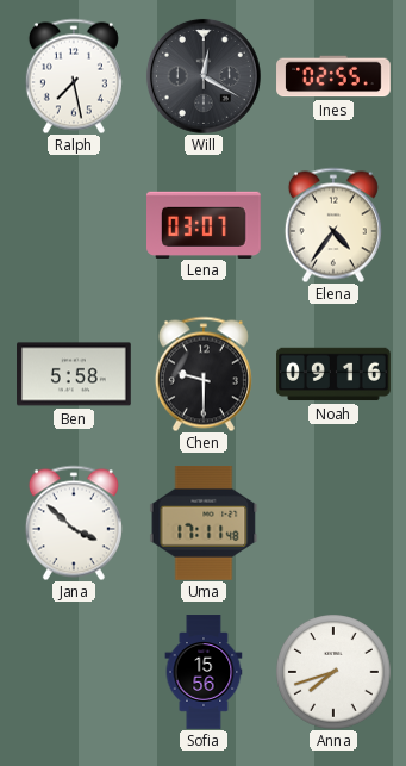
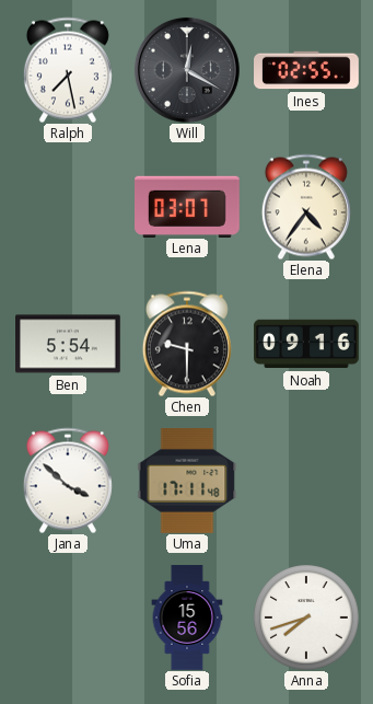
Ben: 5:58 -> 5:54 (69, 344)
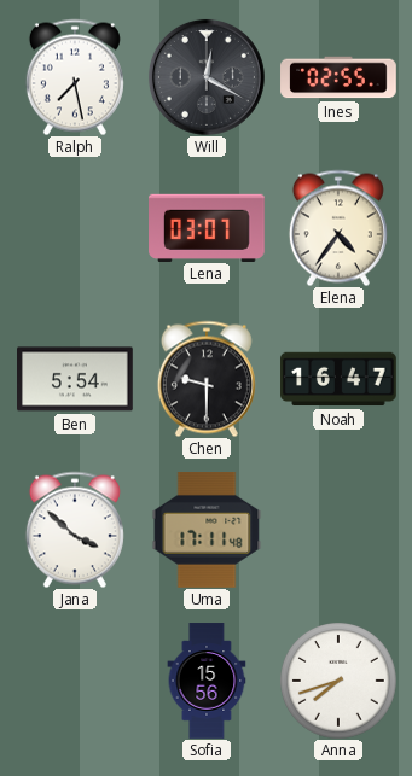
Noah: 09:16 -> 16:47 (338, 379)
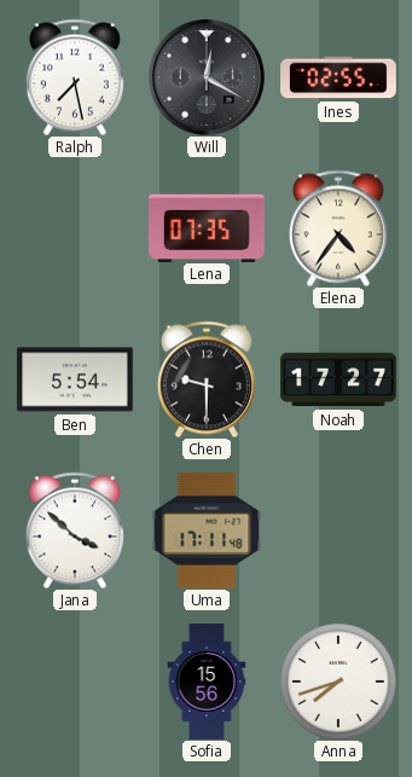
Lena: 03:07 -> 07:35 (208, 227)
Noah: 16:47 -> 17:27 (338, 379)
